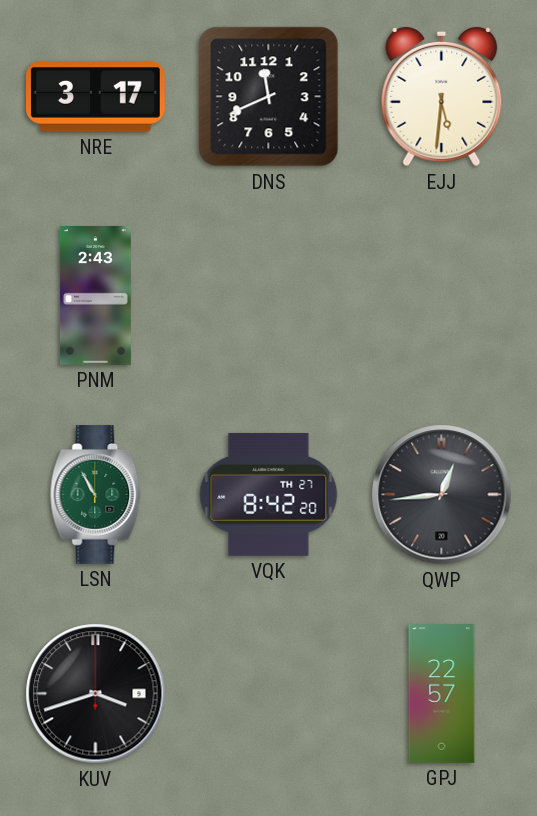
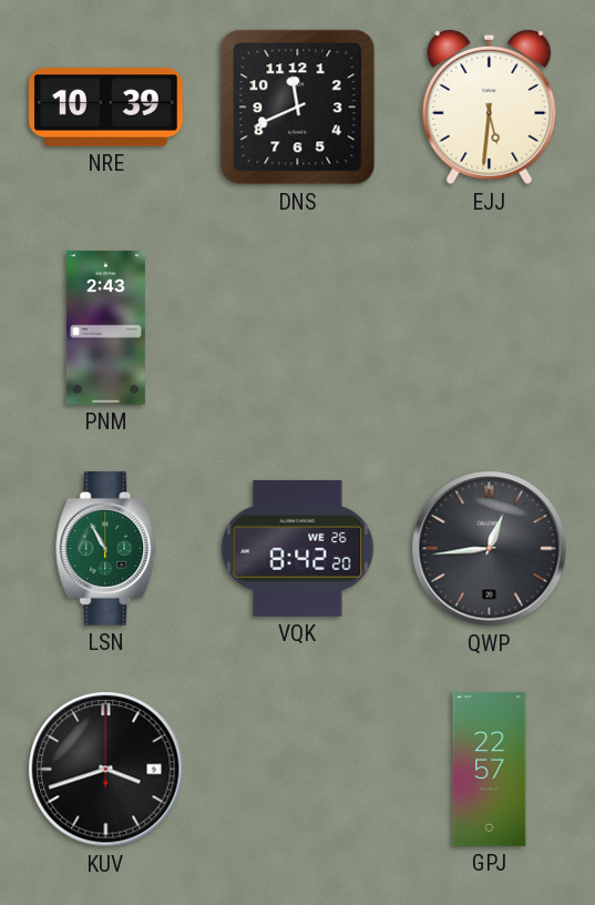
NRE: 3:17 -> 10:39 (106, 108)
VQK date: TH 27 -> WE 26 (298, 548)
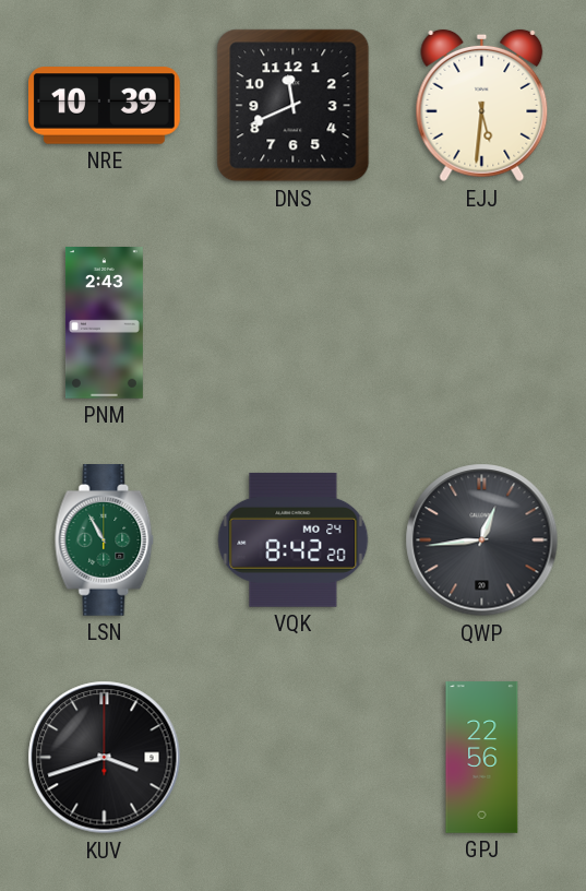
VQK date: WE 26 -> MO 24 (294, 539)
GPJ: 22:57 -> 22:56 (482, 758)
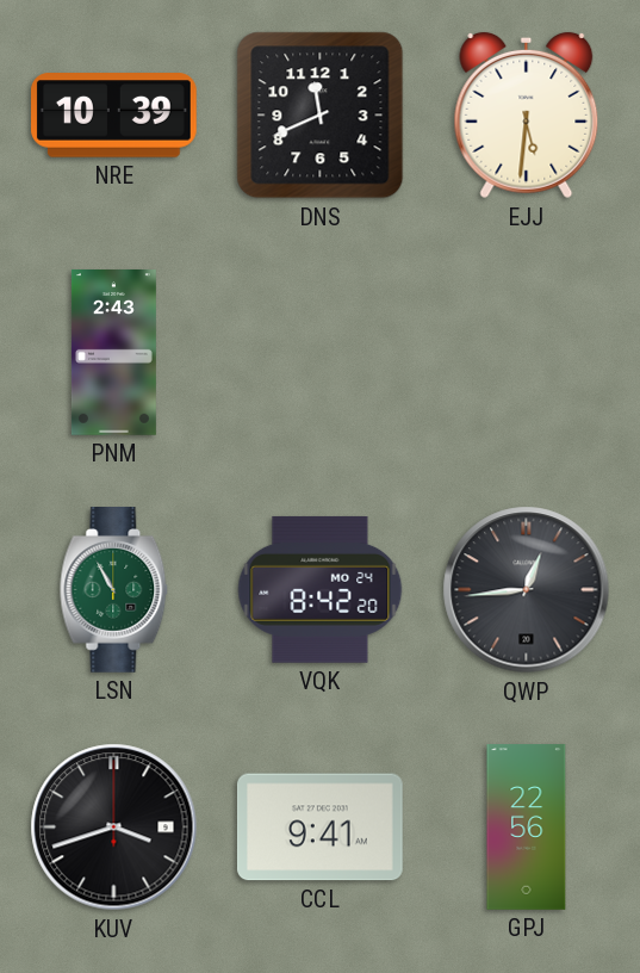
CCL: none -> 9:41 (321, 828)
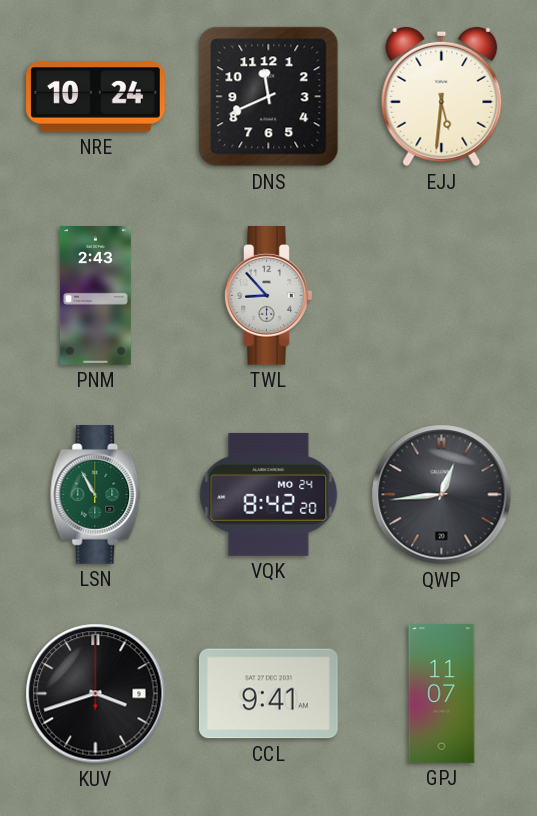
NRE: 10:39 -> 10:24 (96, 97)
TWL: none -> 8:53 (269, 296)
GPJ: 22:56 -> 11:07 (442, 694)
